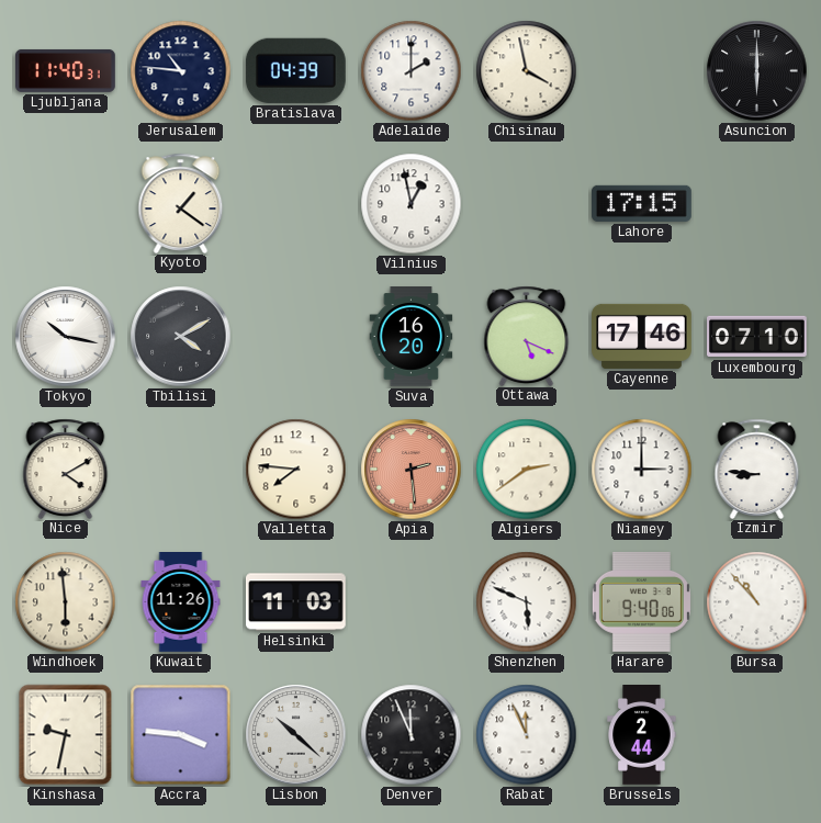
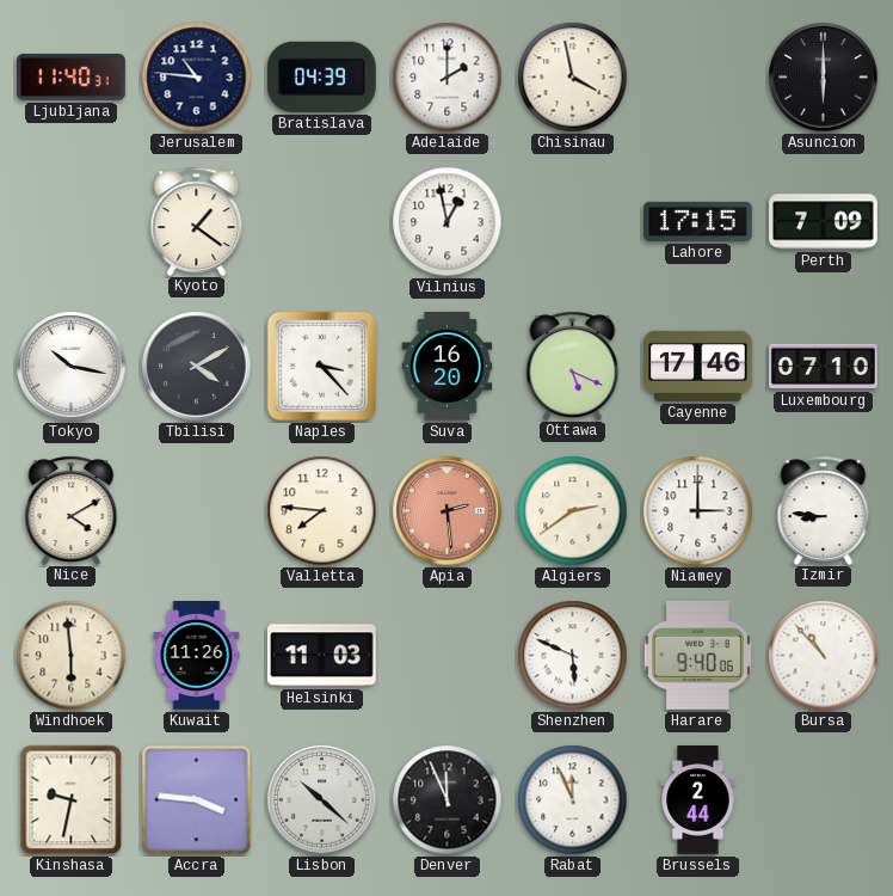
Perth: none -> 7:09 (824, 222)
Naples: none -> 3:23 (321, 366)
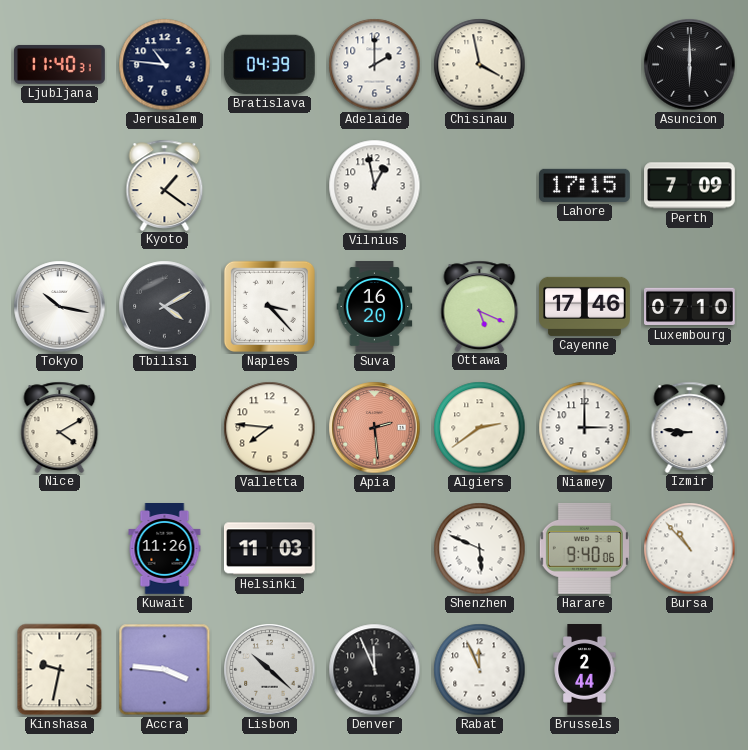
Windhoek: 5:59 -> none (72, 656)
